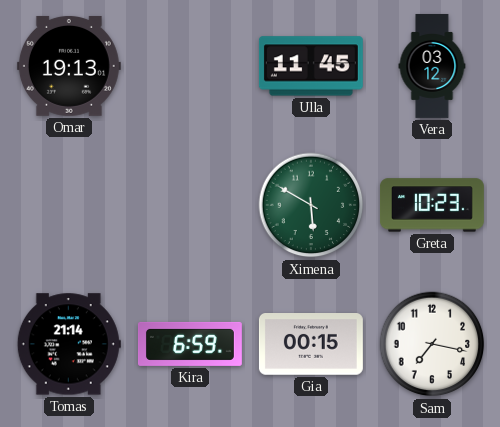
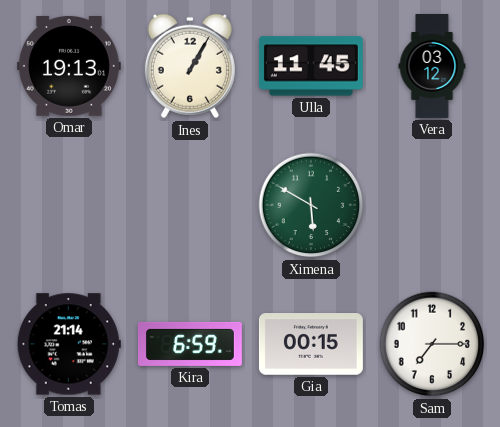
Ines: none -> 1:05 (190, 66)
Greta: 10:23 -> none (432, 205)
Sam: 7:17 -> 7:15 (432, 344)
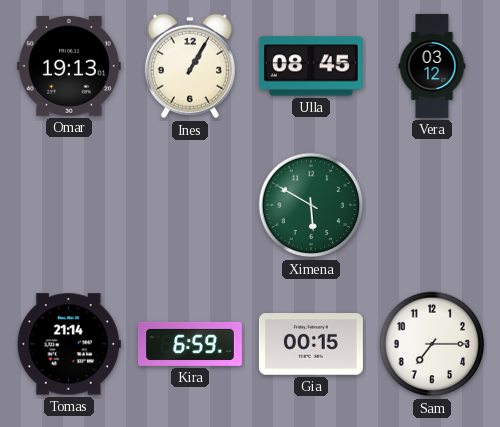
Ulla: 11:45 -> 08:45 (311, 66)
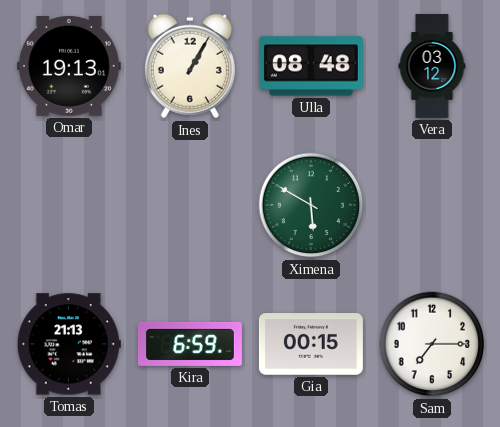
Ulla: 08:45 -> 08:48 (311, 66)
Tomas: 21:14 -> 21:13 (69, 344)
